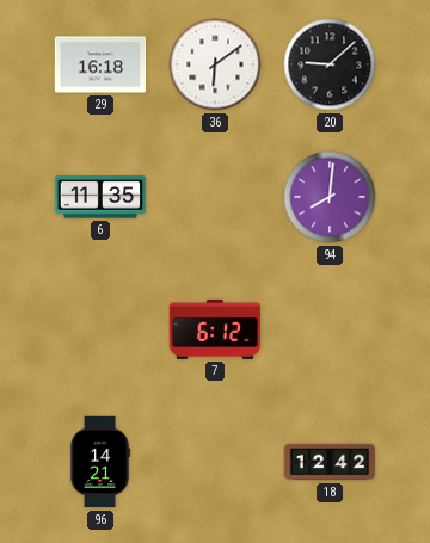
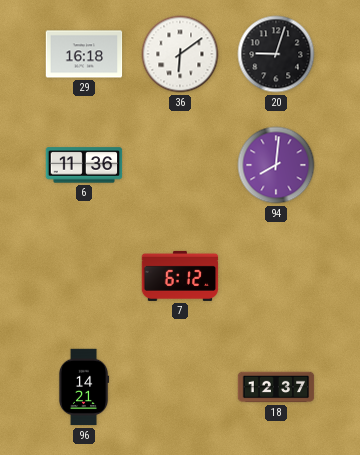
20: 9:08 -> 9:03 (276, 54)
6: 11:35 -> 11:36 (84, 165)
18: 12:42 -> 12:37 (276, 387)
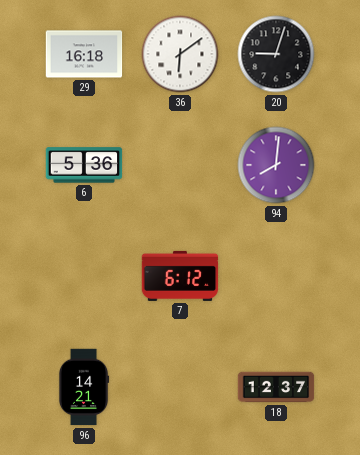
6: 11:36 -> 5:36 (84, 165)
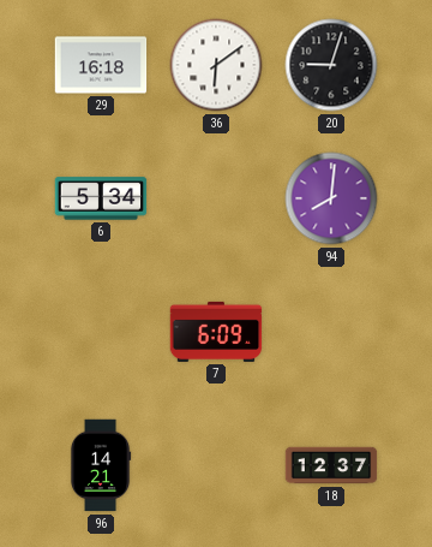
6: 5:36 -> 5:34 (101, 198)
7: 6:12 -> 6:09 (216, 332)
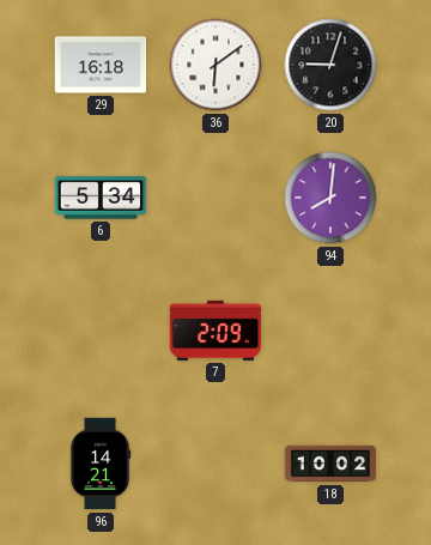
7: 6:09 -> 2:09 (215, 331)
18: 12:37 -> 10:02 (330, 464)
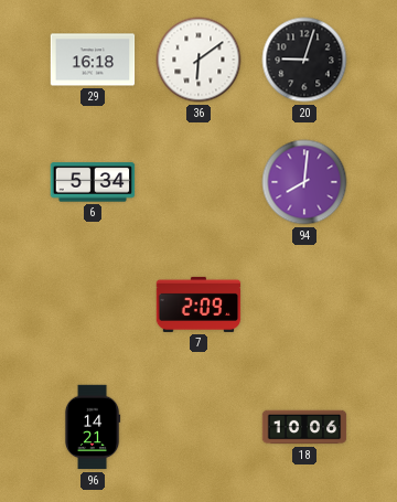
18: 10:02 -> 10:06 (304, 427)
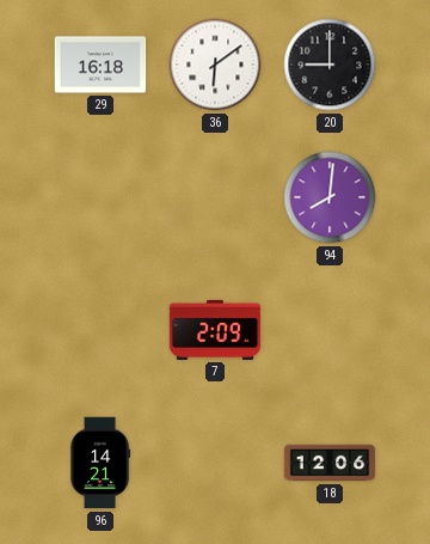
20: 9:03 -> 9:00 (330, 65)
6: 5:34 -> none (93, 182)
18: 10:06 -> 12:06 (330, 463)
